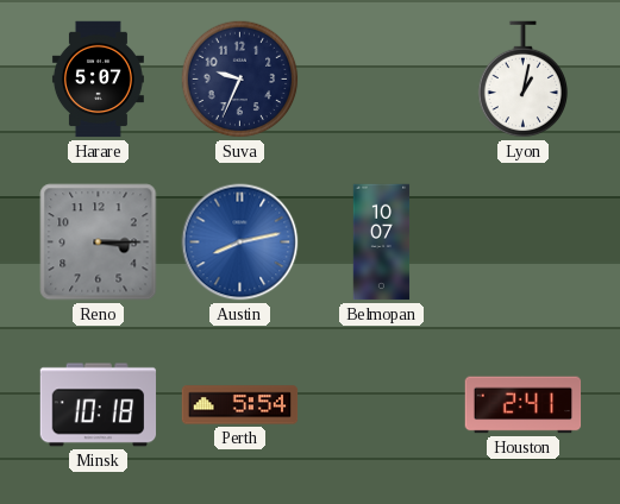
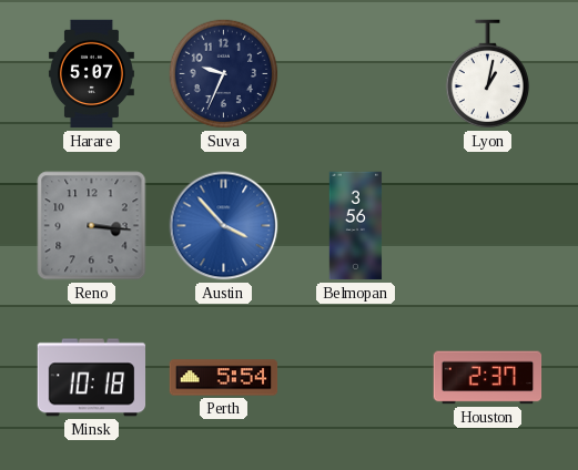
Reno: 3:15 -> 3:16 (92, 226)
Austin: 8:13 -> 3:53 (224, 226)
Belmopan: 10:07 -> 3:56 (356, 226)
Houston: 2:41 -> 2:37 (488, 378)
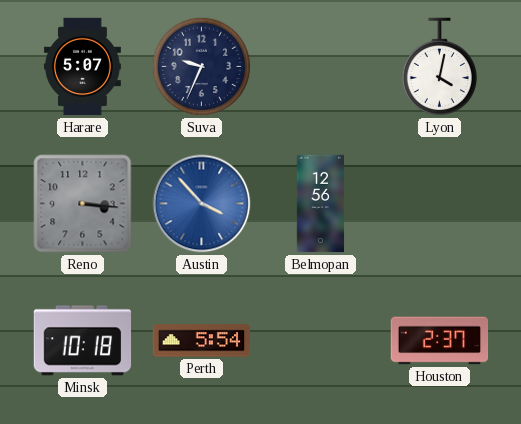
Lyon: 1:02 -> 4:02 (440, 67)
Belmopan: 3:56 -> 12:56 (321, 204)
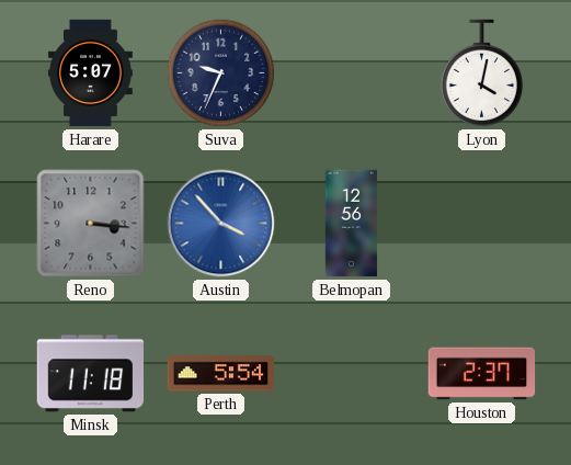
Minsk: 10:18 -> 11:18 (91, 374)
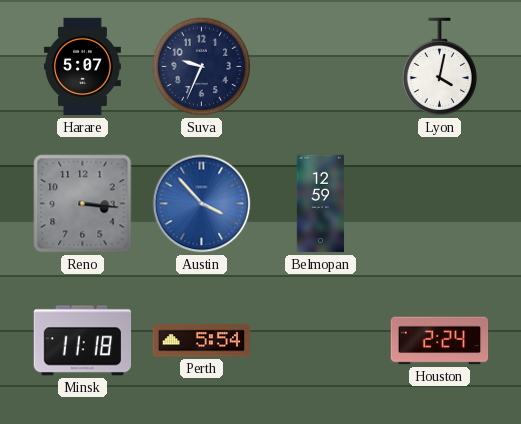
Belmopan: 12:56 -> 12:59 (321, 204)
Houston: 2:37 -> 2:24 (440, 341)
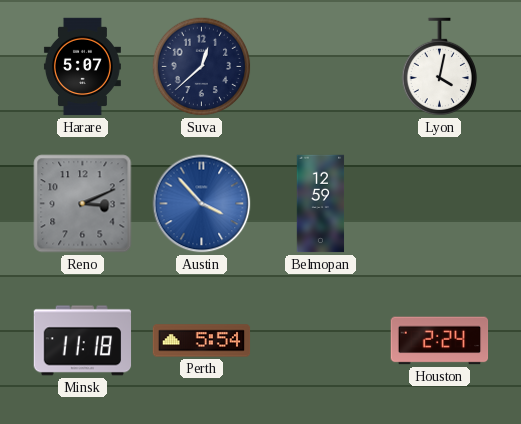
Suva: 9:34 -> 12:38 (202, 67)
Reno: 3:16 -> 3:11 (83, 204)
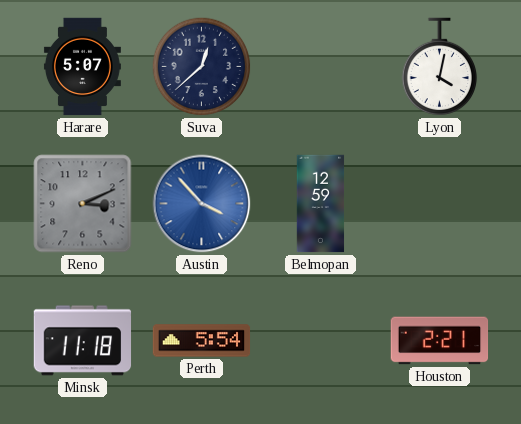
Houston: 2:24 -> 2:21 (440, 341)
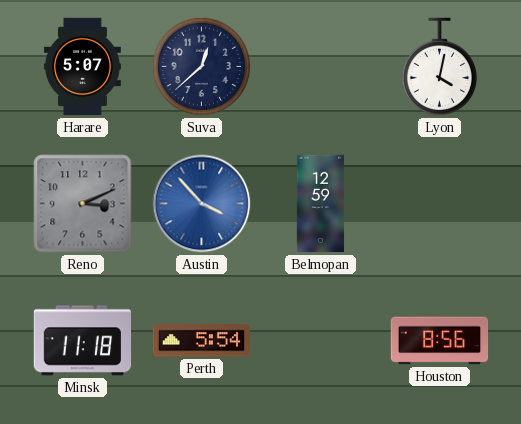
Houston: 2:21 -> 8:56 (440, 341)
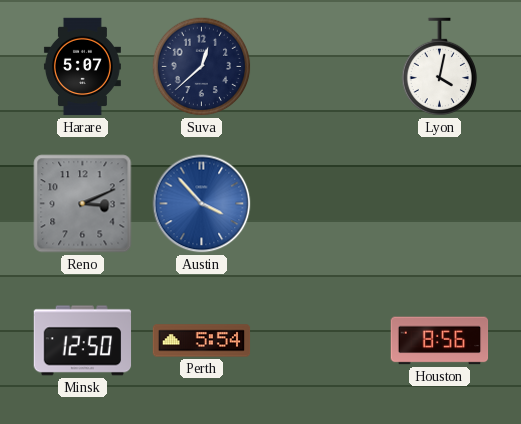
Belmopan: 12:59 -> none (321, 204)
Minsk: 11:18 -> 12:50 (83, 341)
